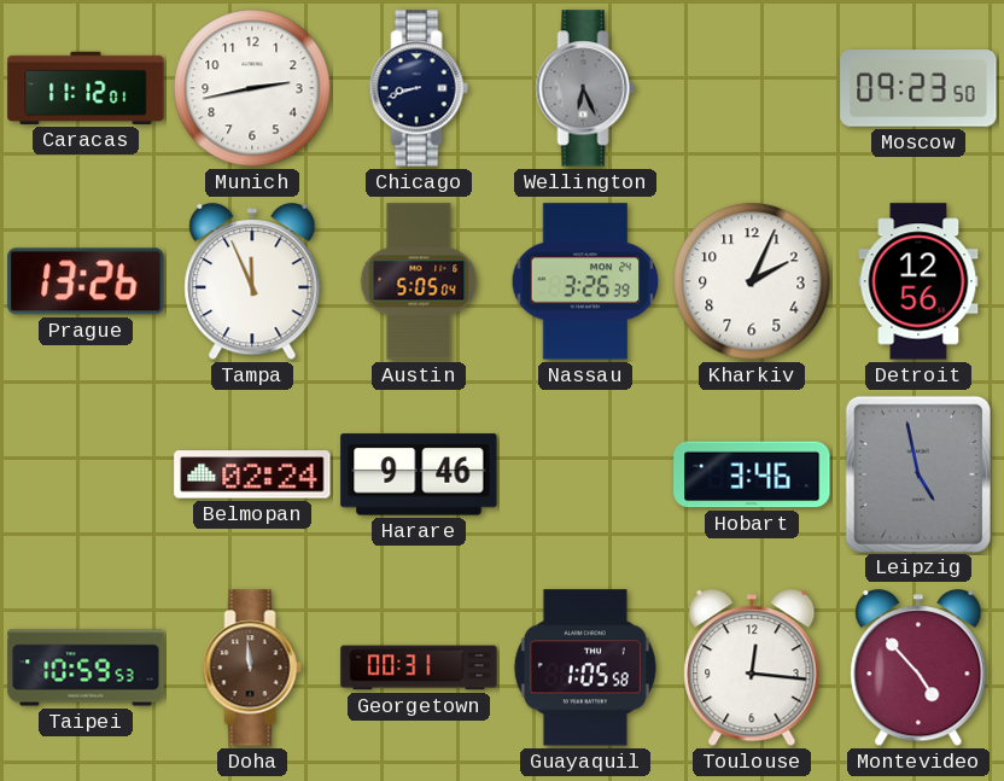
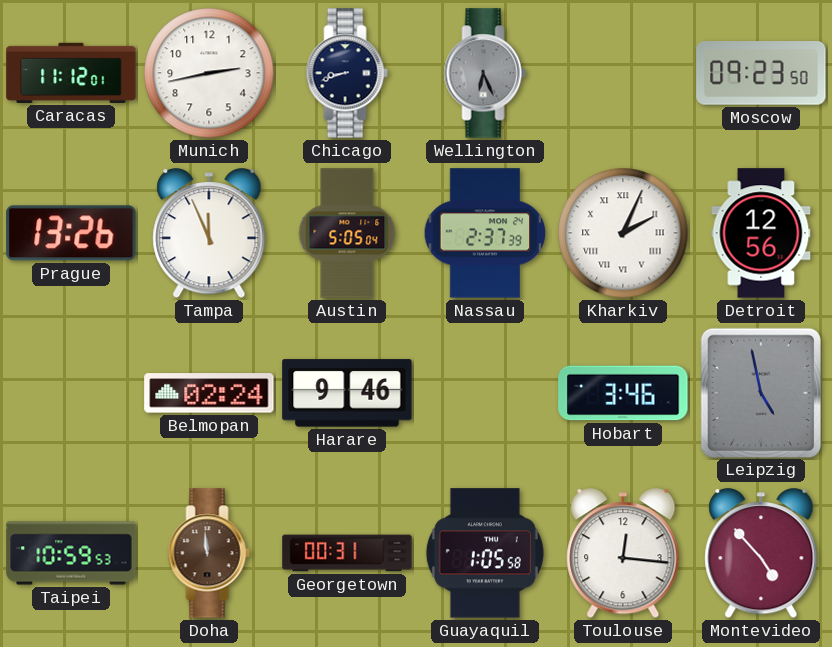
Nassau: 3:26 -> 2:37 (485, 233)
Kharkiv numerals: Arabic -> Roman (623, 233)
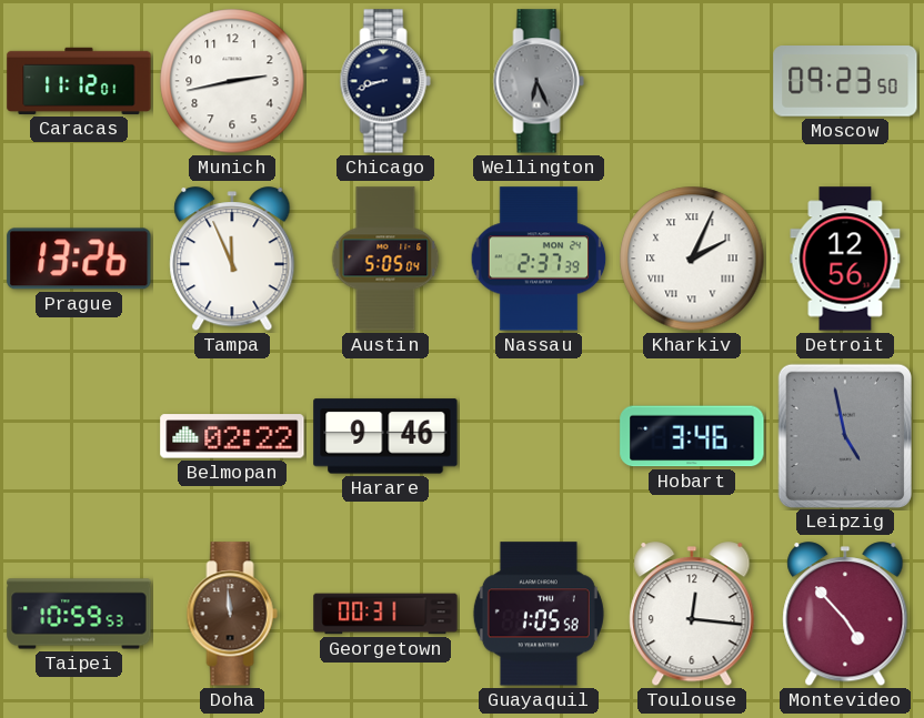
Belmopan: 02:24 -> 02:22 (232, 436)
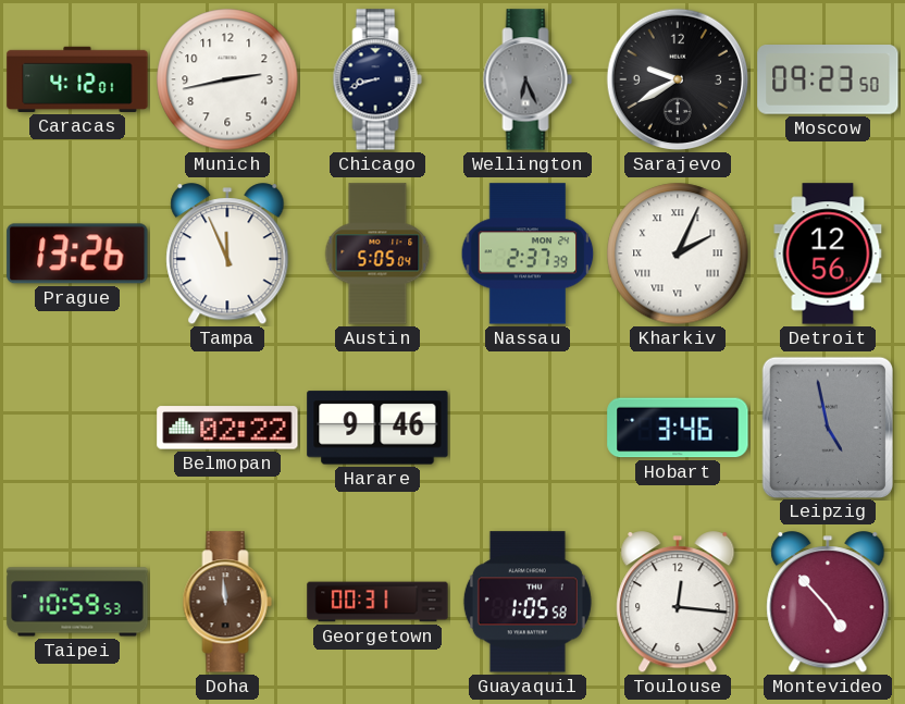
Caracas: 11:12 -> 4:12 (77, 79)
Sarajevo: none -> 9:40 (678, 79)
